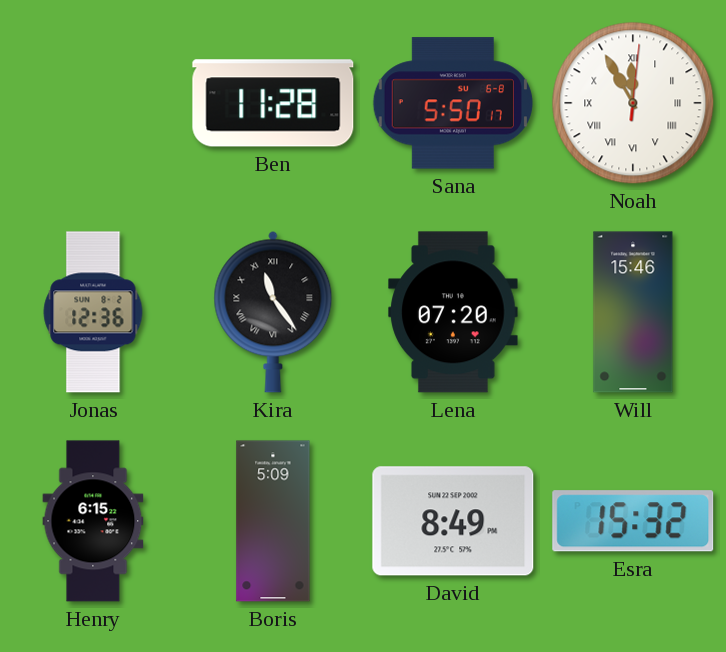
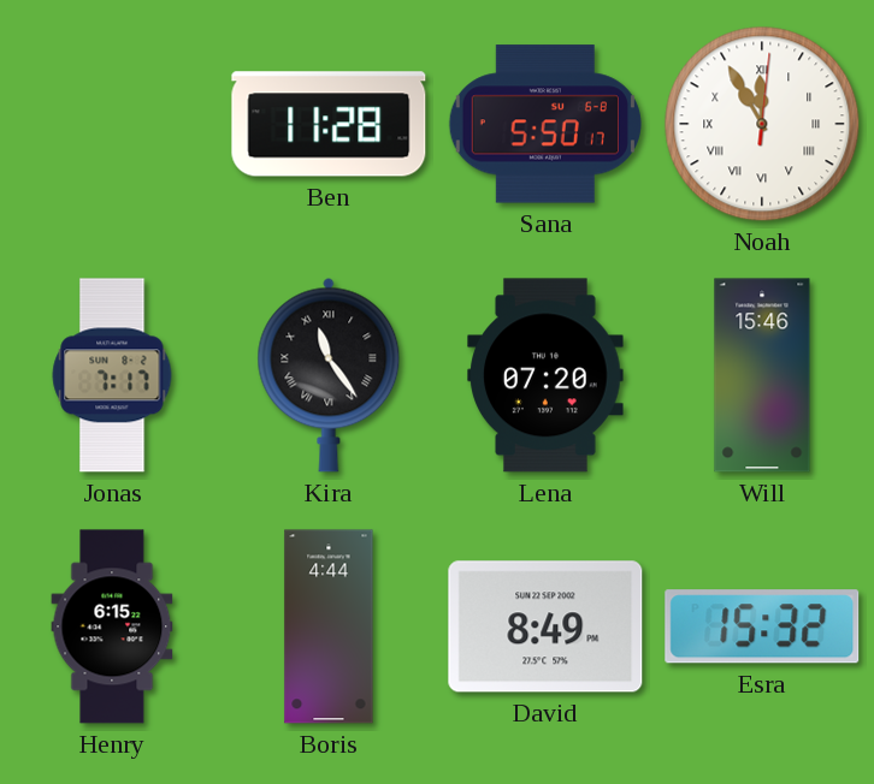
Jonas: 12:36 -> 7:17 (112, 375)
Boris: 5:09 -> 4:44 (329, 626)
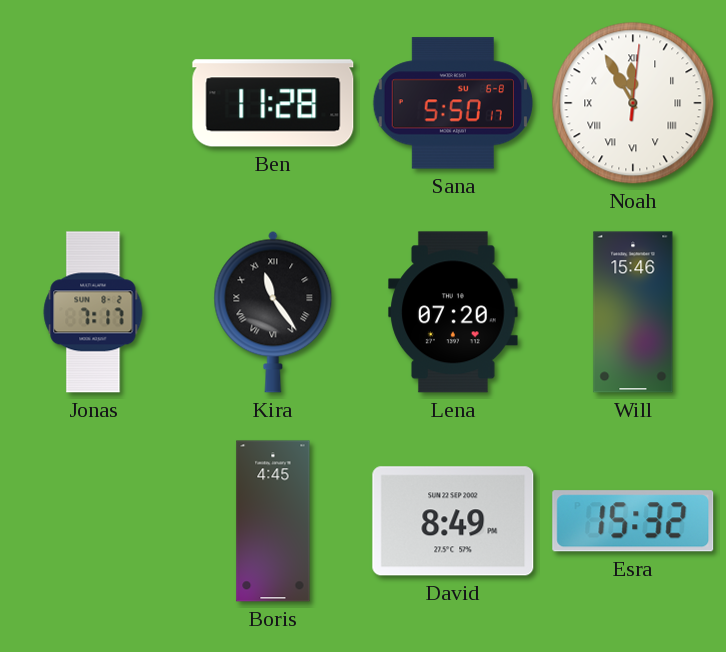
Henry: 6:15 -> none (112, 626)
Boris: 4:44 -> 4:45 (273, 521)
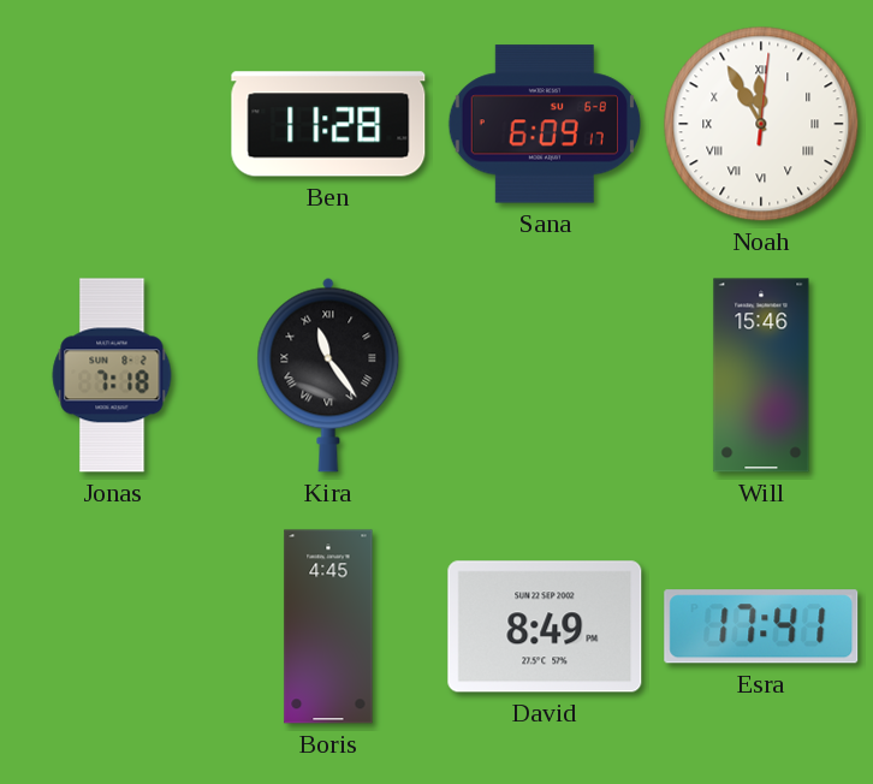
Sana: 5:50 -> 6:09 (545, 124)
Jonas: 7:17 -> 7:18 (112, 375)
Lena: 07:20 -> none (453, 312)
Esra: 15:32 -> 17:41 (761, 626)
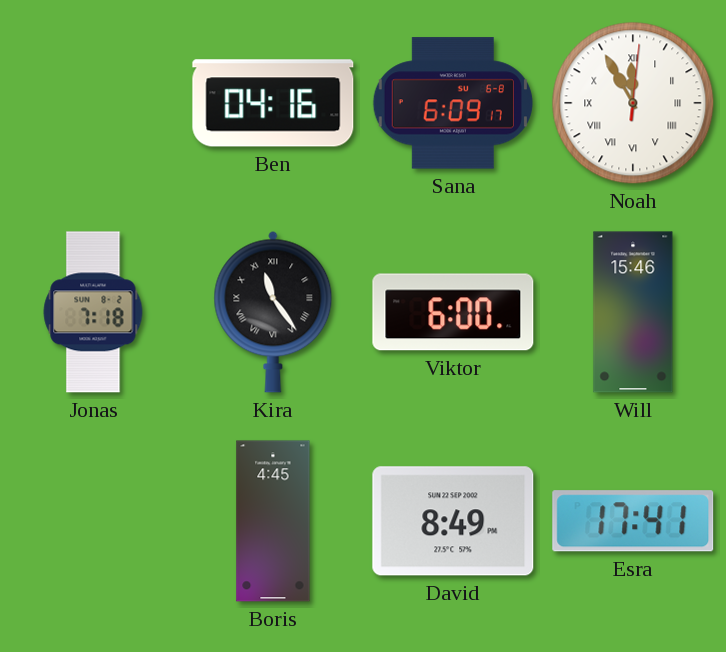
Ben: 11:28 -> 04:16 (273, 103)
Viktor: none -> 6:00 (453, 312)
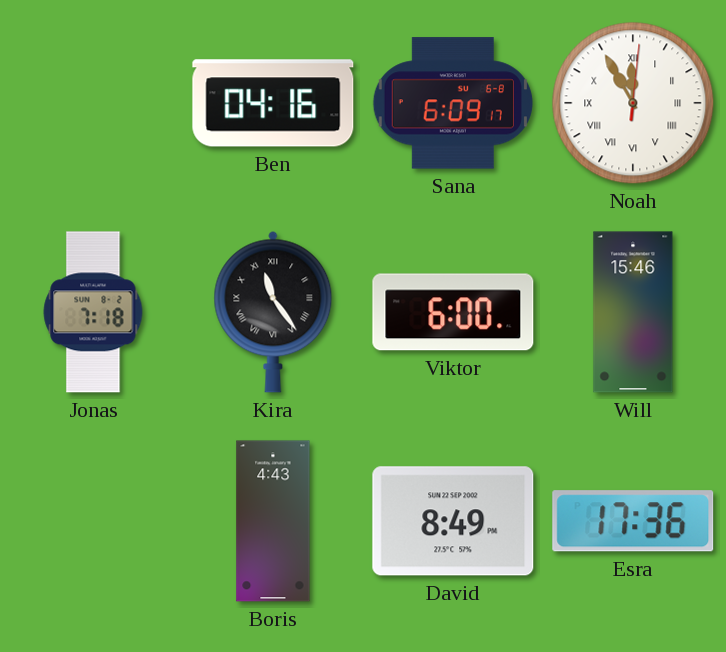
Boris: 4:45 -> 4:43 (273, 521)
Esra: 17:41 -> 17:36 (633, 521)
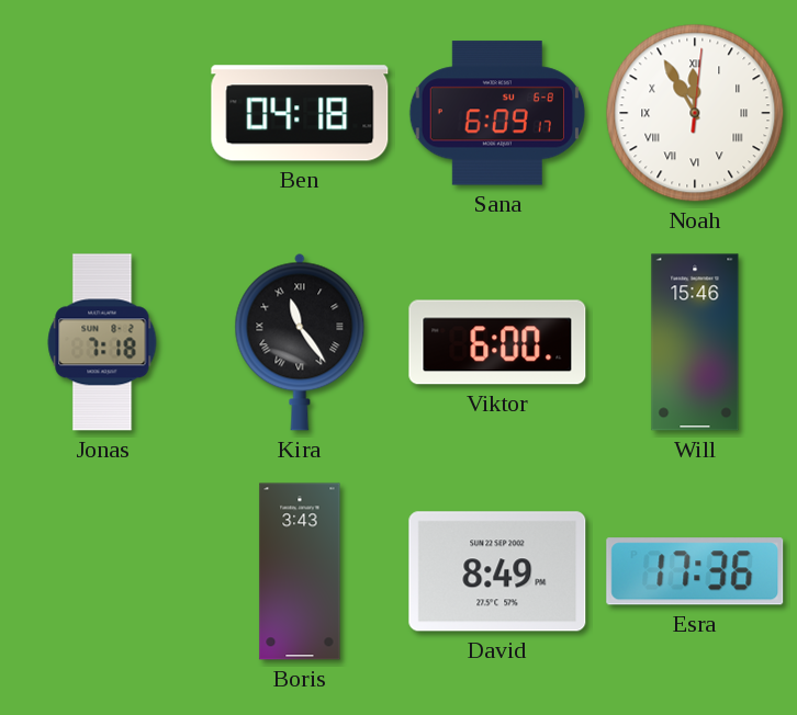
Ben: 04:16 -> 04:18 (300, 113)
Boris: 4:43 -> 3:43 (300, 571)
